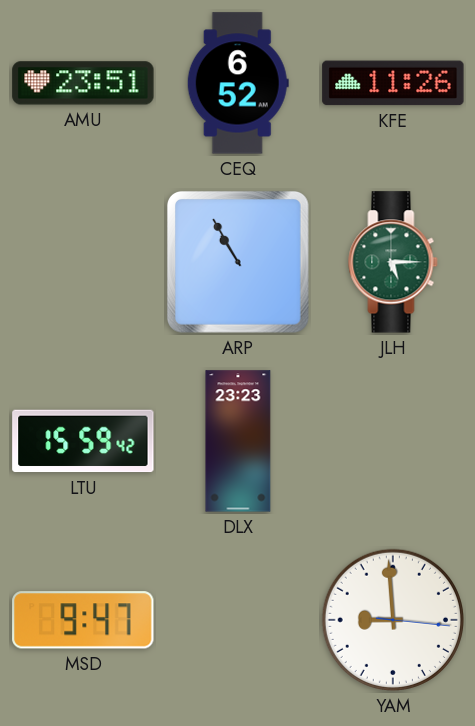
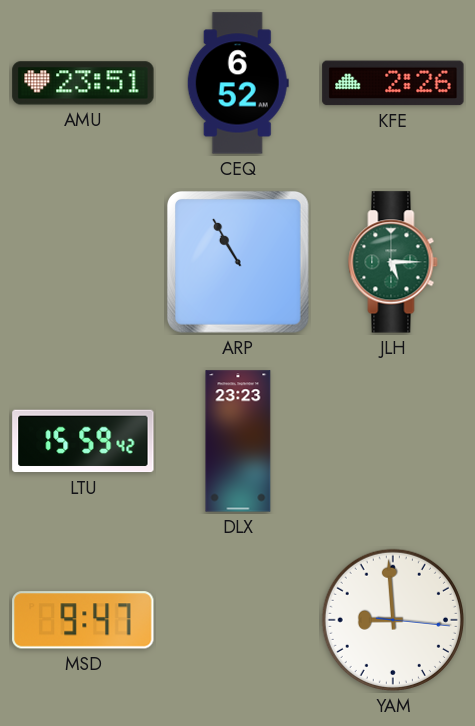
KFE: 11:26 -> 2:26 (393, 83)
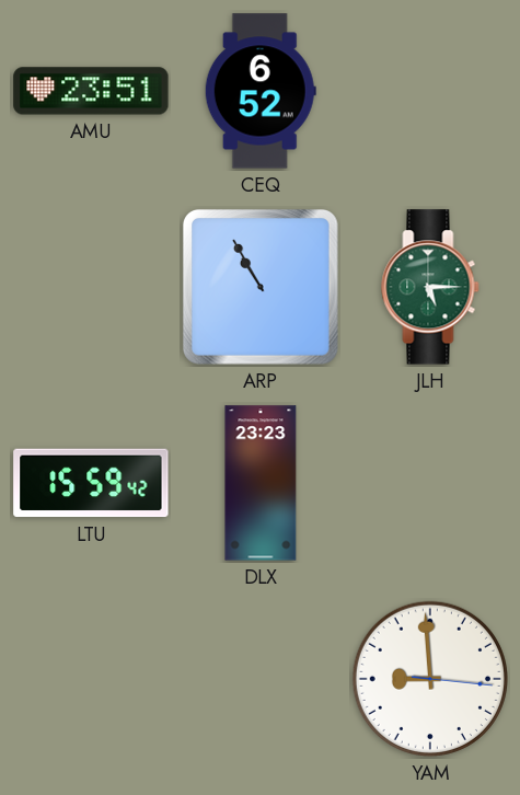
KFE: 2:26 -> none (393, 83)
MSD: 9:47 -> none (83, 620)
